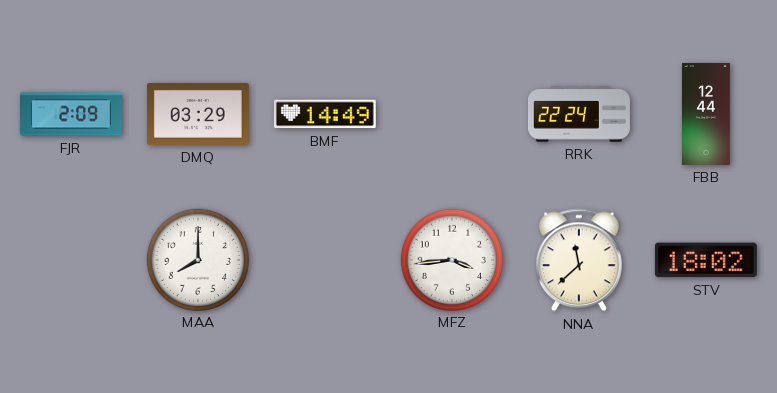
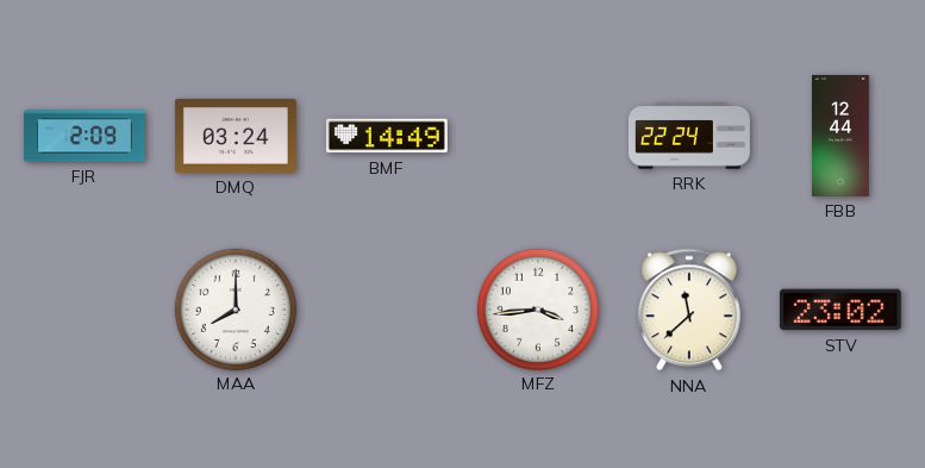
DMQ: 03:29 -> 03:24 (236, 136)
STV: 18:02 -> 23:02 (840, 310)
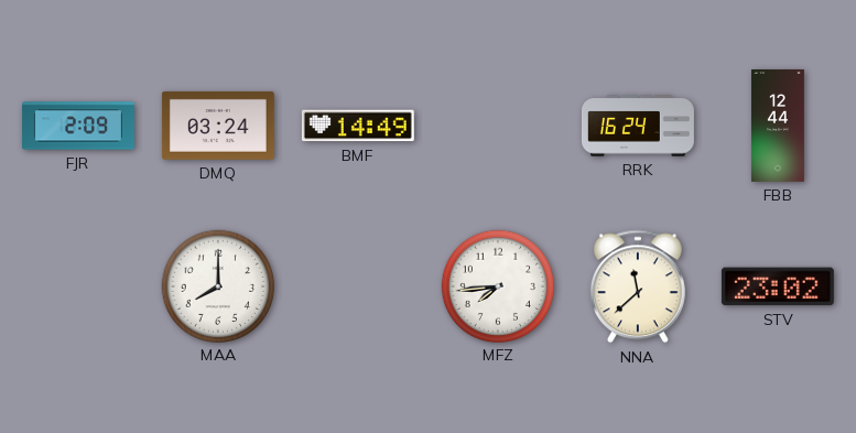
RRK: 22:24 -> 16:24 (638, 126)
MFZ: 3:44 -> 7:44 (497, 285)
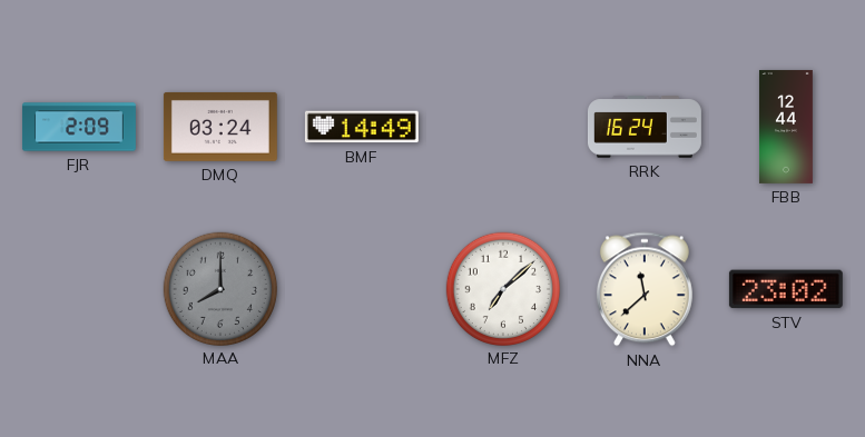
MAA dial: white -> grey (219, 288)
MFZ: 7:44 -> 7:08 (502, 288)
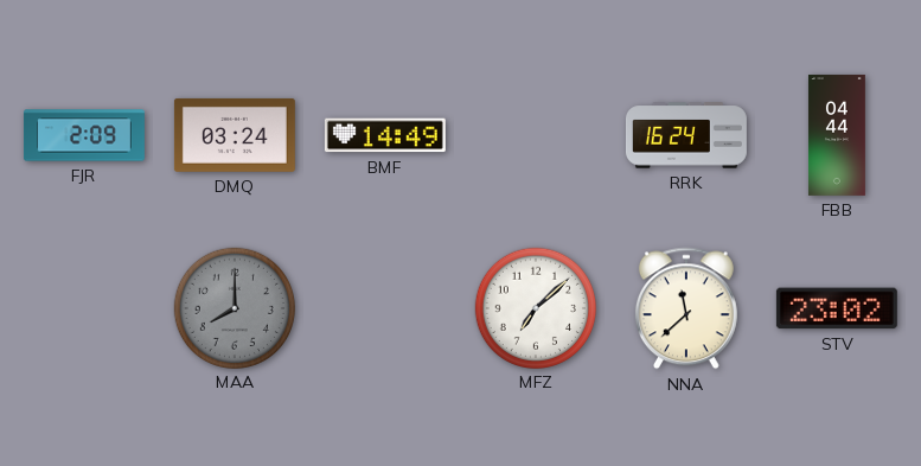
FBB: 12:44 -> 04:44 (837, 135)
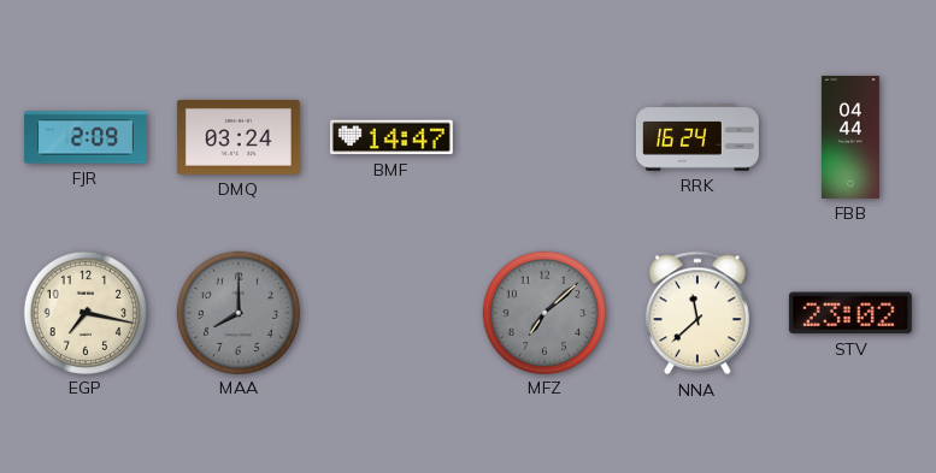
BMF: 14:49 -> 14:47 (392, 137)
EGP: none -> 7:17 (84, 312)
MFZ dial: white -> grey (543, 312)
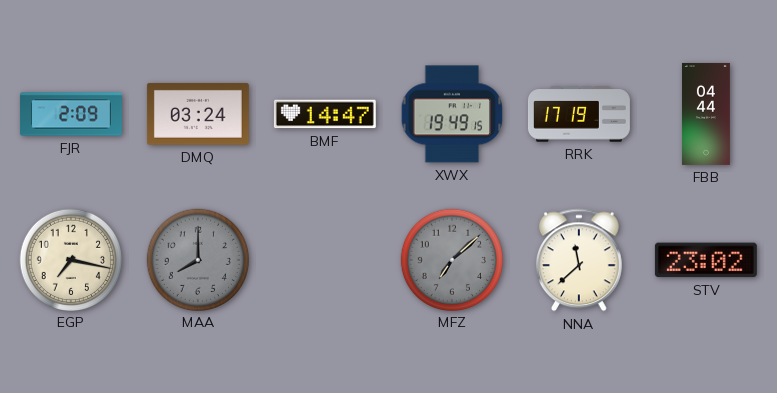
XWX: none -> 19:49 (452, 114)
RRK: 16:24 -> 17:19 (579, 114)
